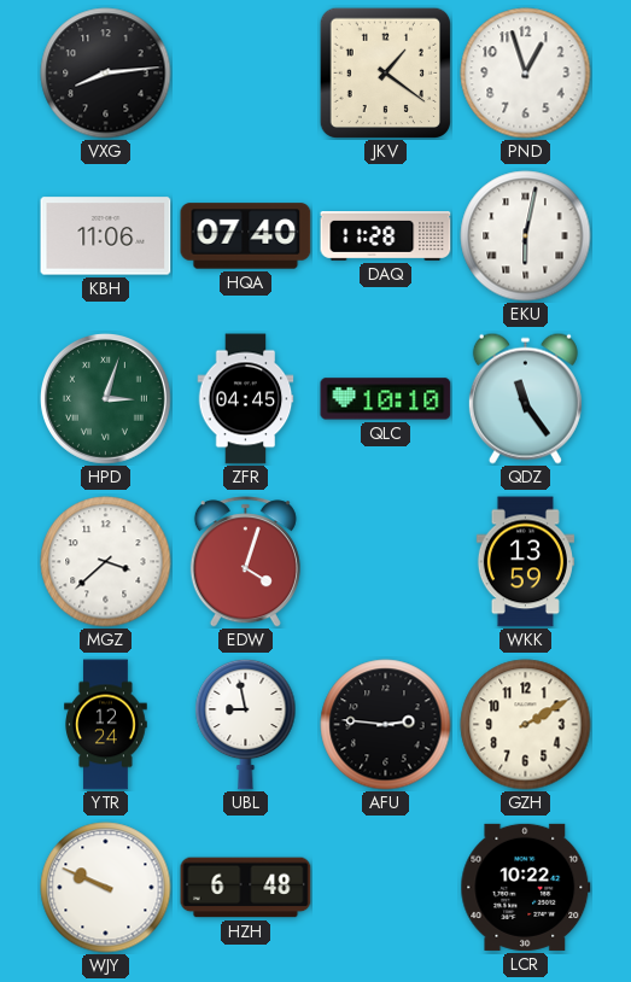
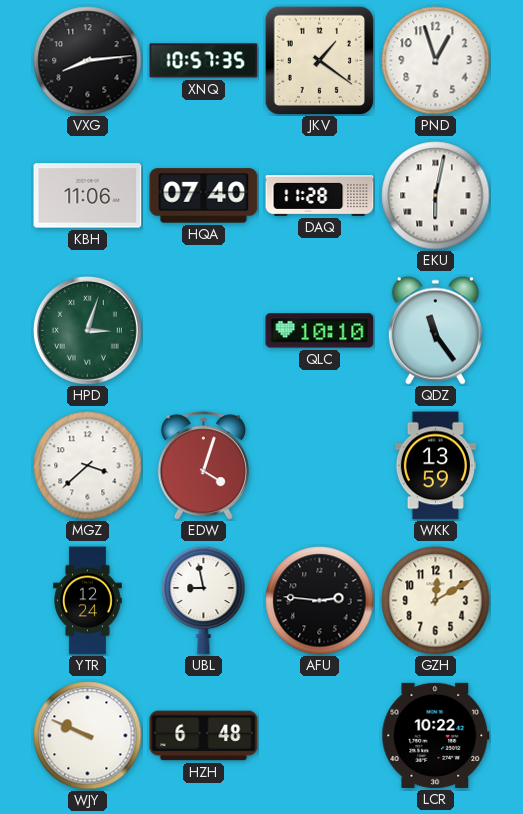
XNQ: none -> 10:57 (204, 61)
ZFR: 04:45 -> none (246, 399)
GZH: 2:10 -> 12:10 (436, 601)
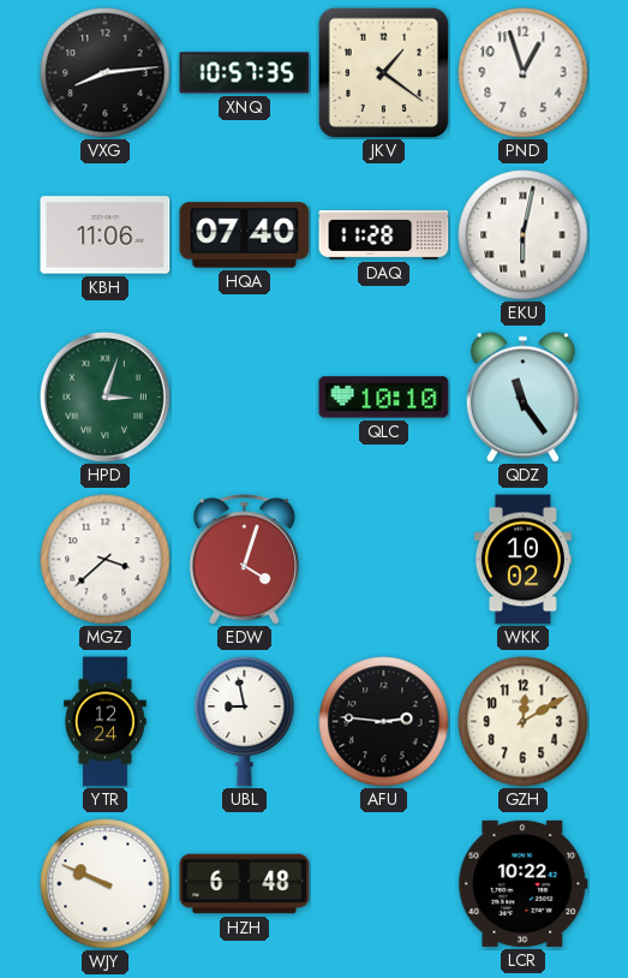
WKK: 13:59 -> 10:02 (522, 560)
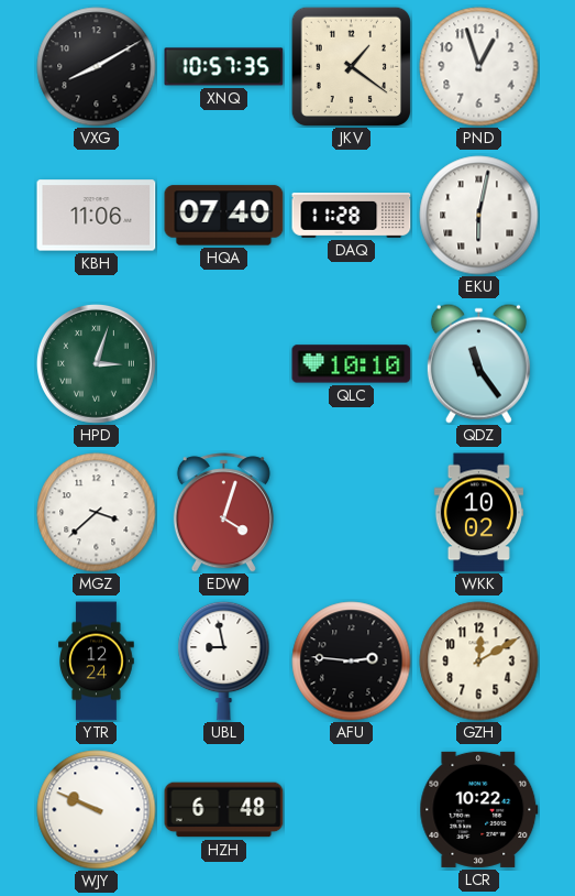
VXG: 8:14 -> 8:10 (97, 67)
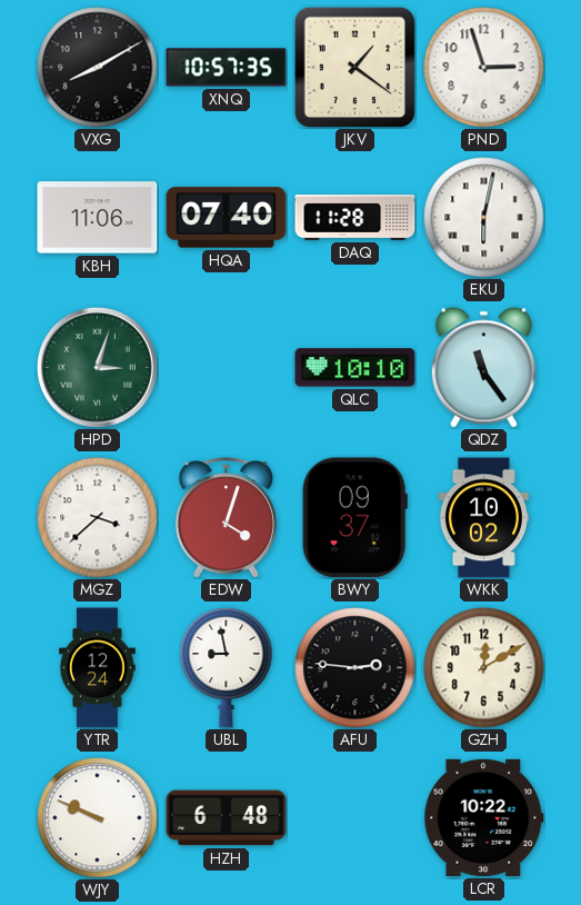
PND: 12:57 -> 2:57 (484, 68)
BWY: none -> 09:37 (354, 518)
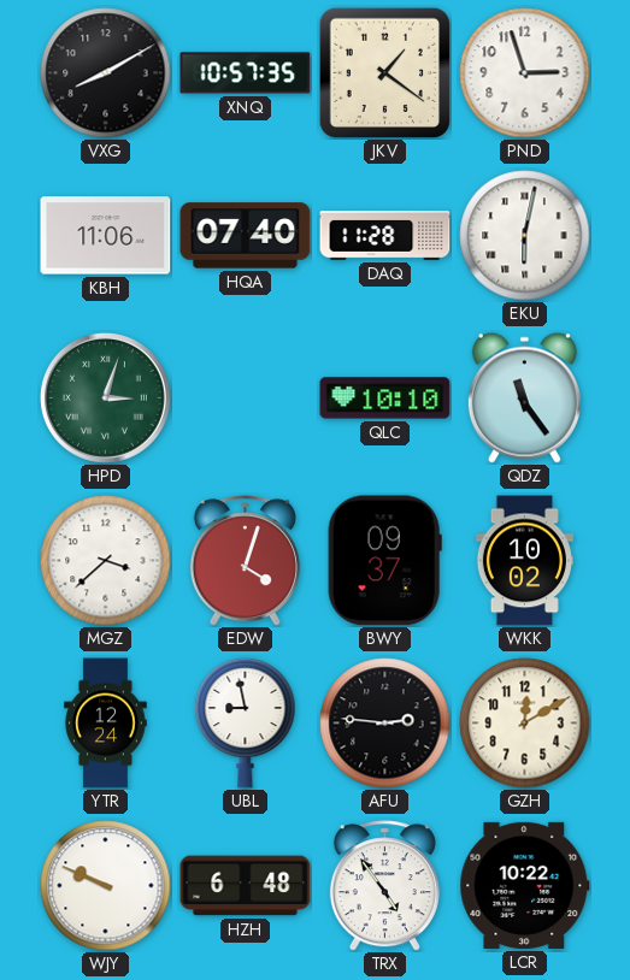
TRX: none -> 4:54 (384, 886)
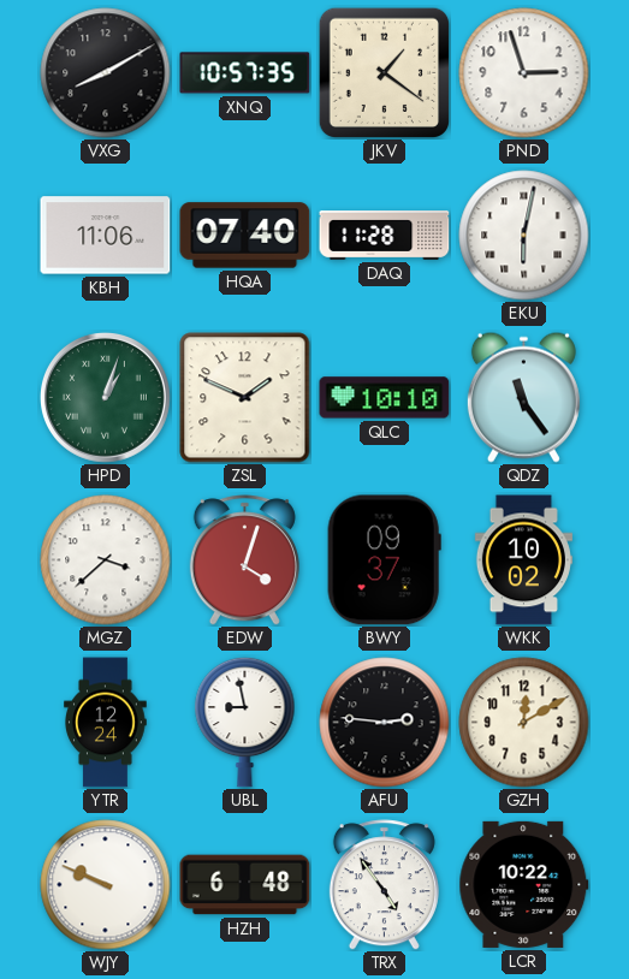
HPD: 3:03 -> 1:03 (105, 397)
ZSL: none -> 1:49 (245, 398)
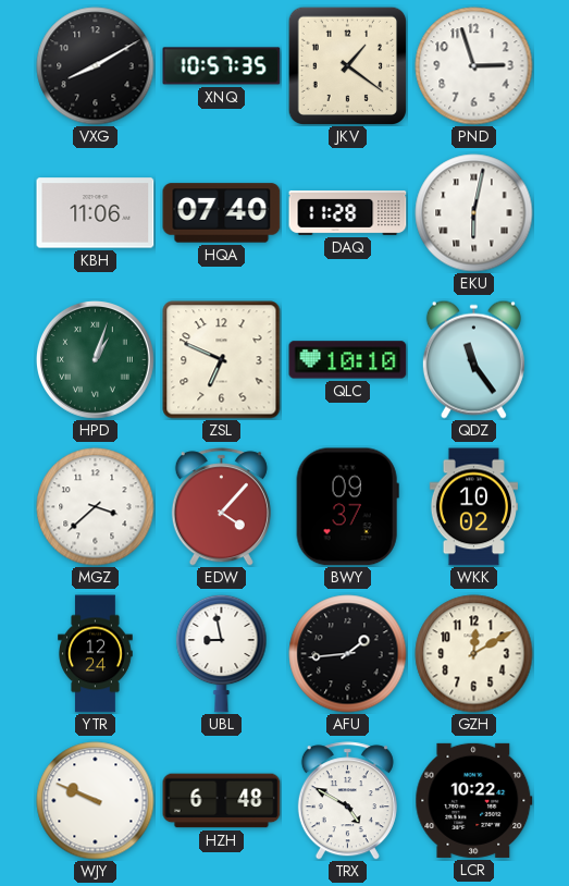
ZSL: 1:49 -> 6:49 (222, 360)
EDW: 4:03 -> 4:07 (221, 507)
AFU: 2:46 -> 1:44 (348, 654)
TRX: 4:54 -> 4:50 (347, 801)
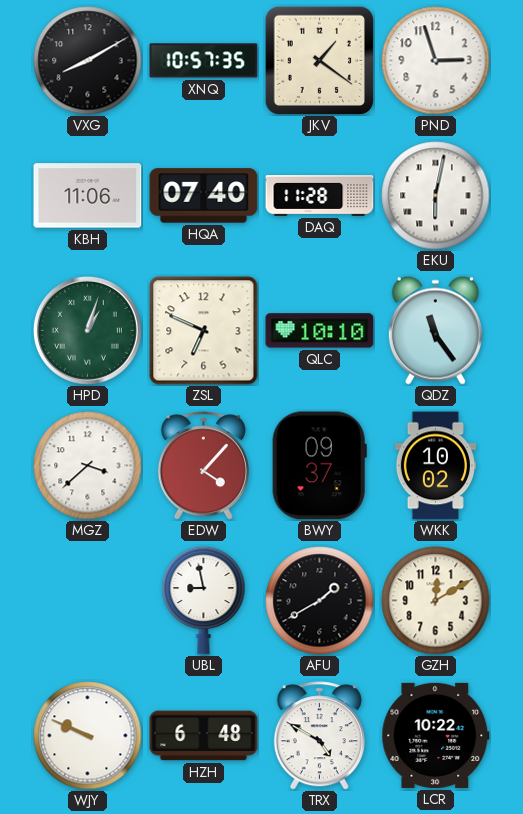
YTR: 12:24 -> none (96, 654)
AFU: 1:44 -> 1:40 (320, 601)
